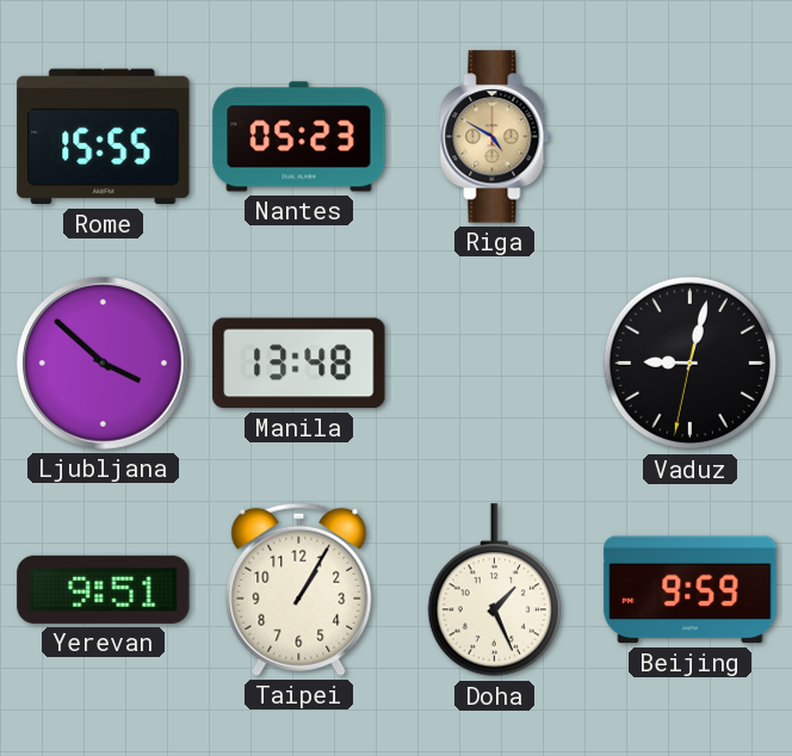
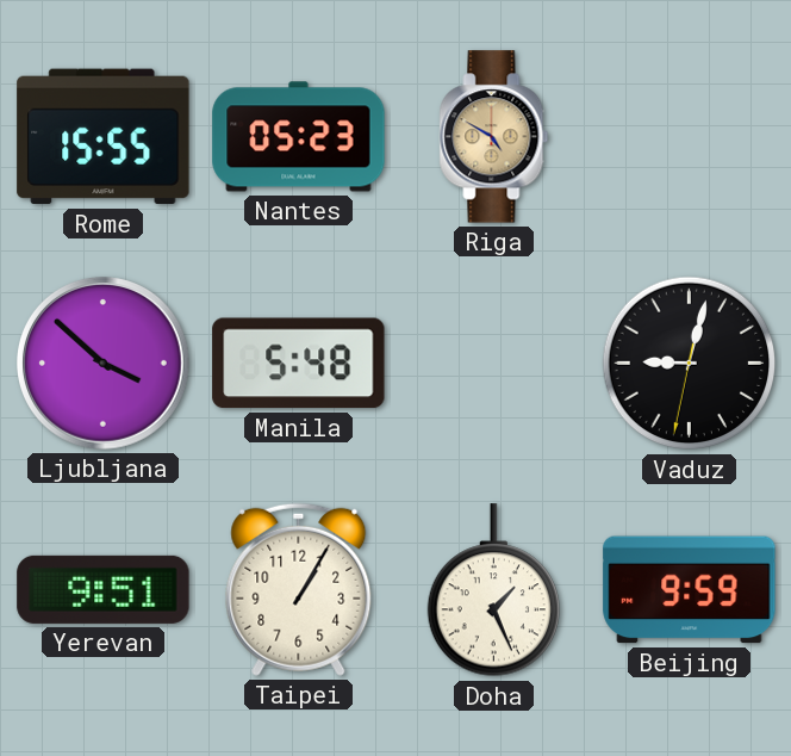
Manila: 13:48 -> 5:48 (299, 364)
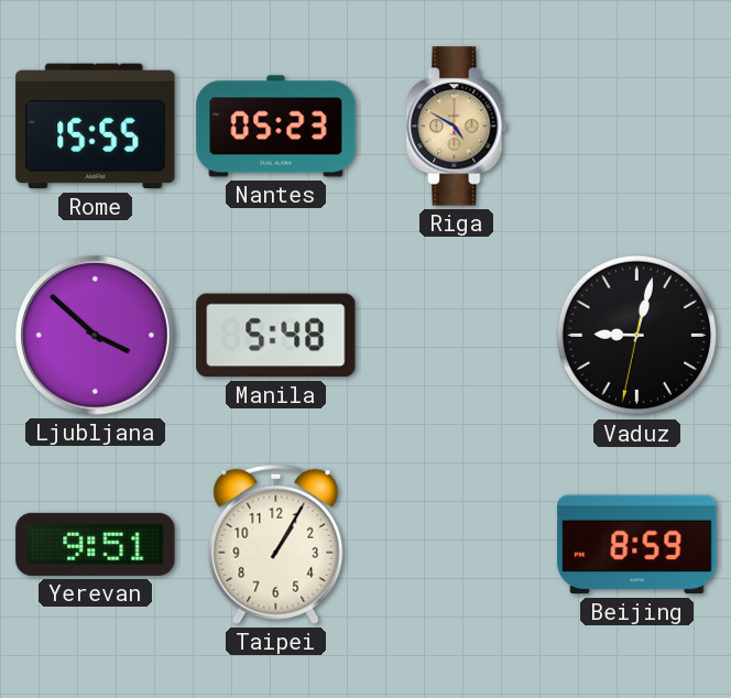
Doha: 1:26 -> none (493, 590)
Beijing: 9:59 -> 8:59 (637, 545)
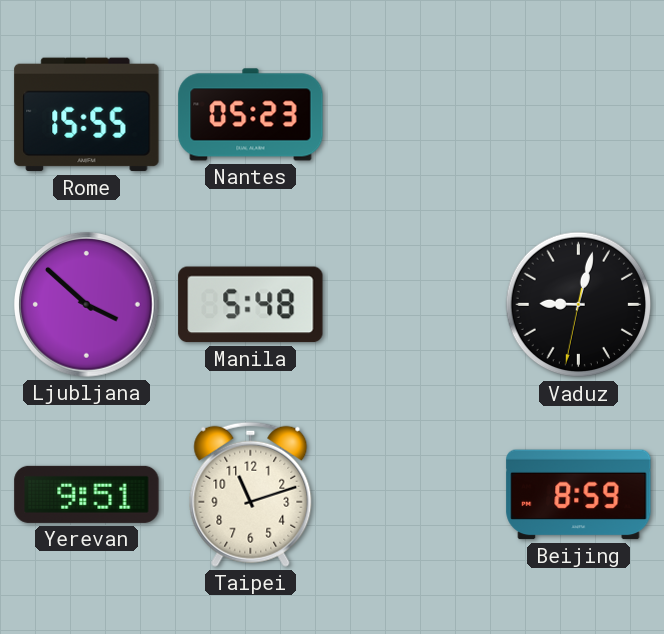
Riga: 4:50 -> none (457, 127)
Taipei: 1:05 -> 11:12 (251, 494)
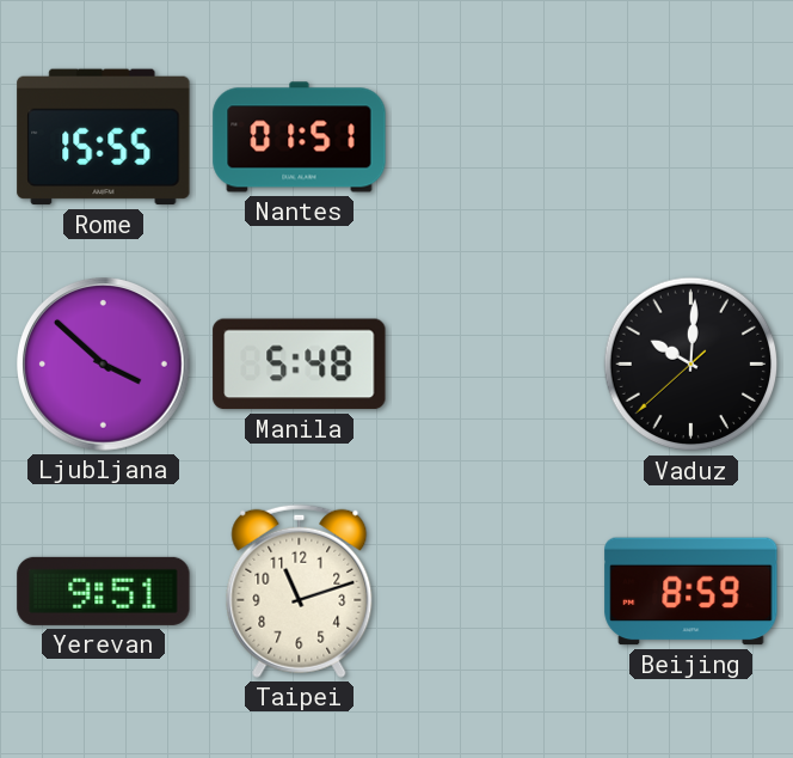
Nantes: 05:23 -> 01:51 (300, 137)
Vaduz: 9:02 -> 10:00 (691, 365)
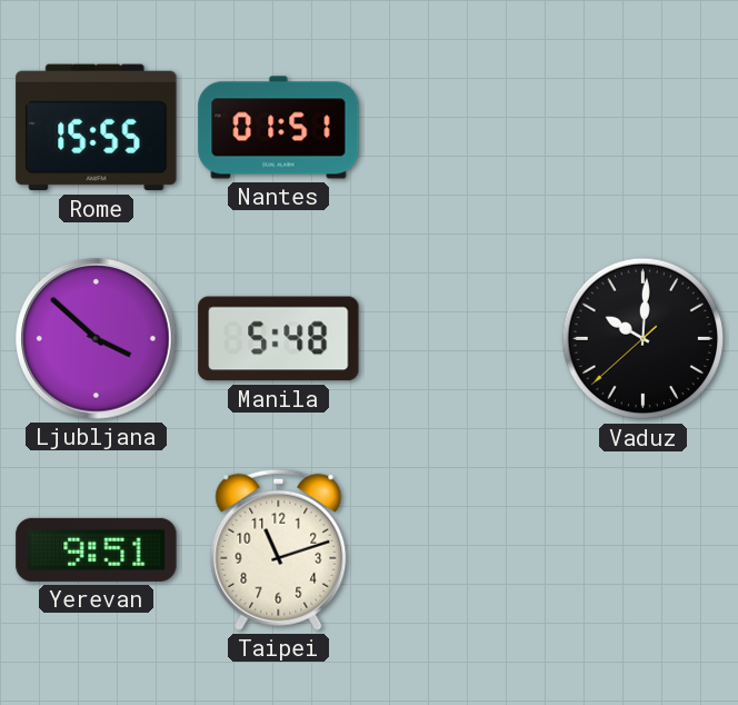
Beijing: 8:59 -> none (691, 592)
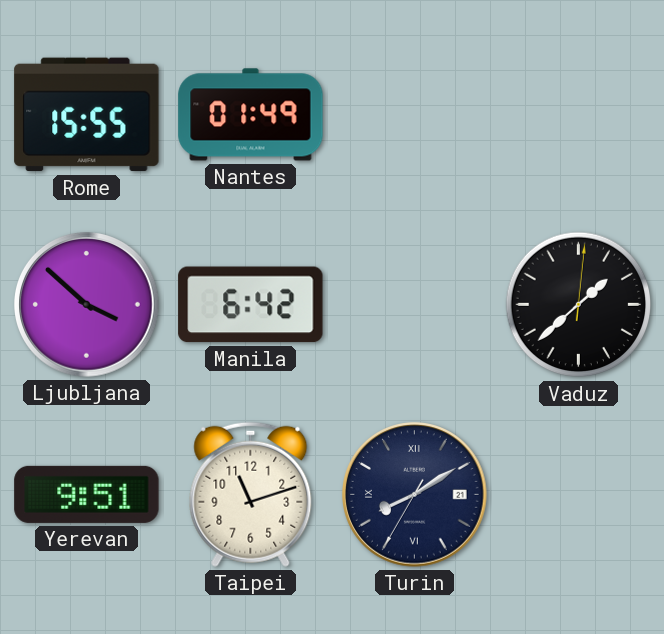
Nantes: 01:51 -> 01:49 (251, 115)
Manila: 5:48 -> 6:42 (251, 305)
Vaduz: 10:00 -> 1:38 (579, 305)
Turin: none -> 8:09 (415, 495)
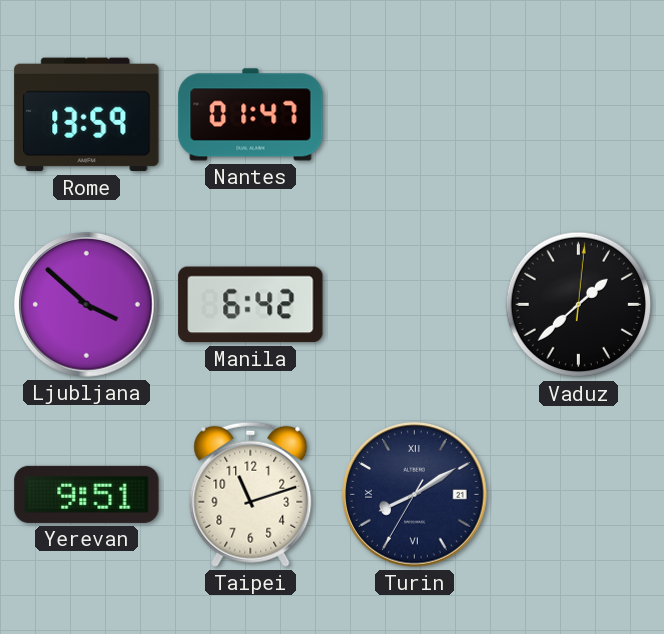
Rome: 15:55 -> 13:59 (87, 115)
Nantes: 01:49 -> 01:47 (251, 115)
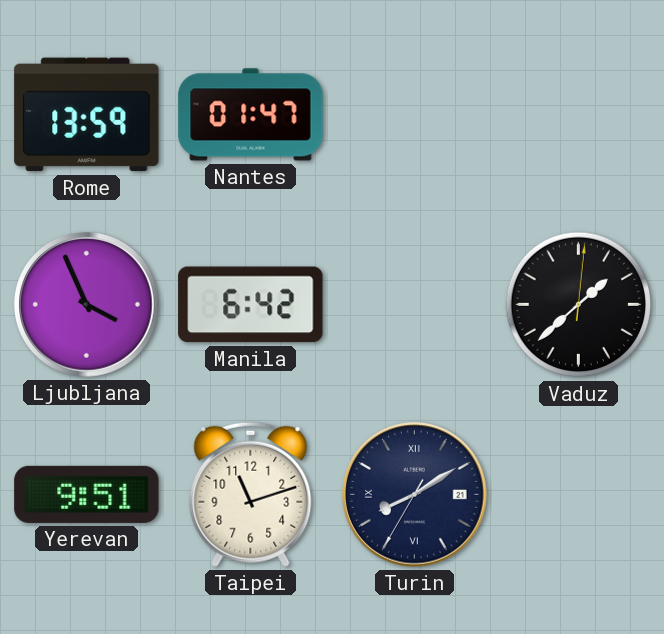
Ljubljana: 3:52 -> 3:56 (87, 305)
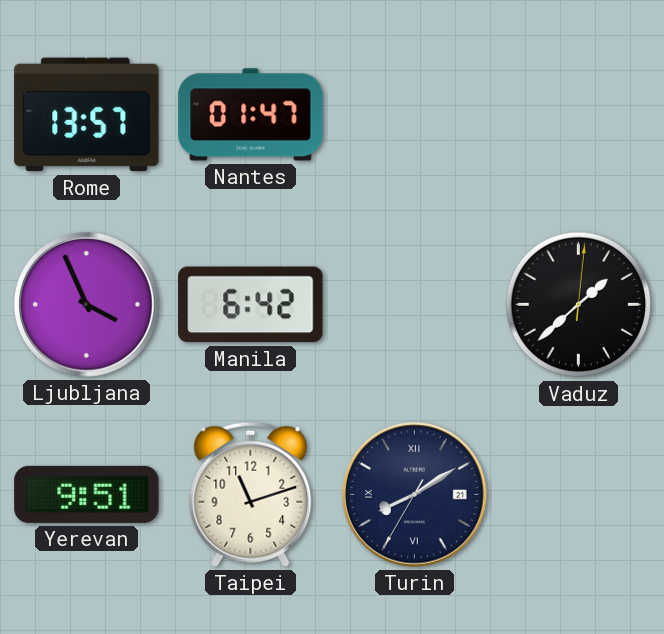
Rome: 13:59 -> 13:57 (87, 115)
